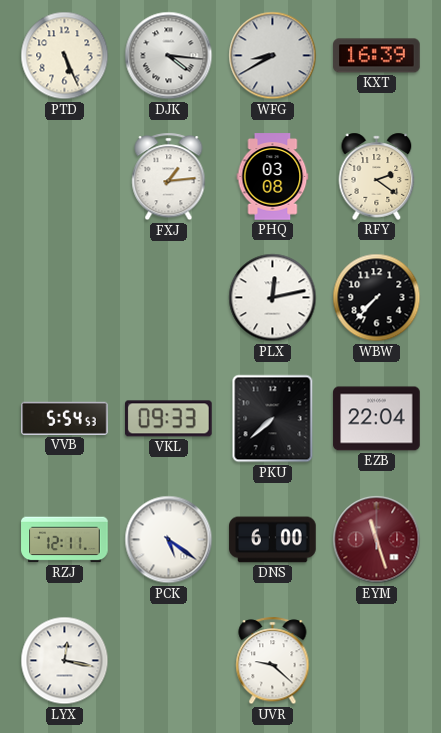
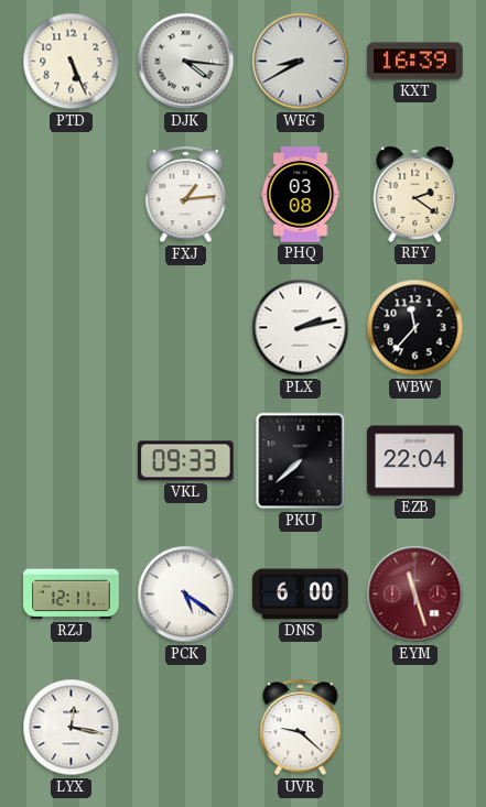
PLX: 12:13 -> 2:13 (301, 328)
WBW: 7:37 -> 11:37 (415, 328)
VVB: 5:54 -> none (65, 418)
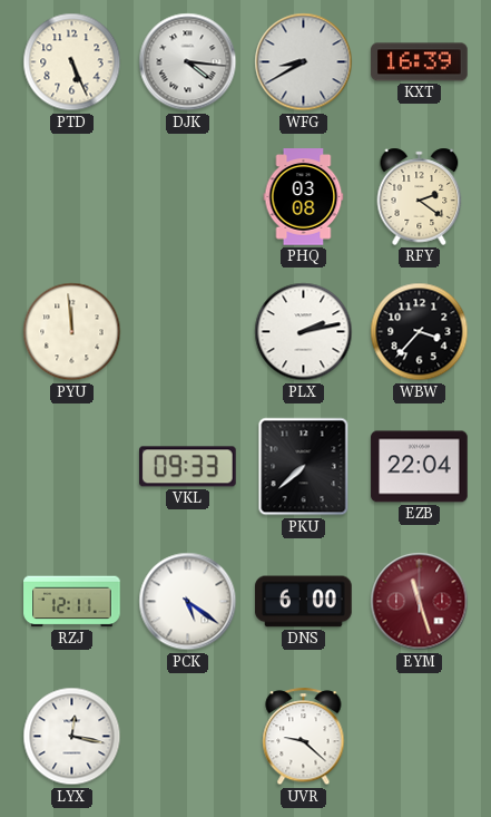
FXJ: 1:14 -> none (186, 195)
PYU: none -> 11:59 (72, 332)
WBW: 11:37 -> 3:37 (420, 332)
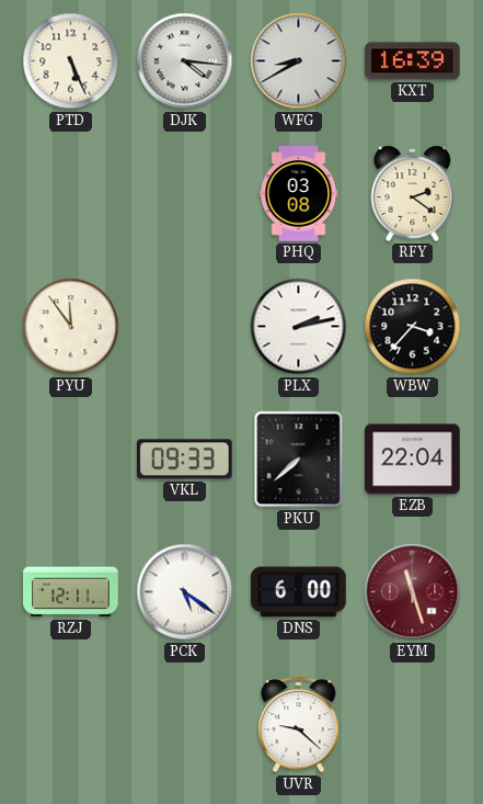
PYU: 11:59 -> 11:54 (71, 327)
LYX: 12:17 -> none (72, 737)
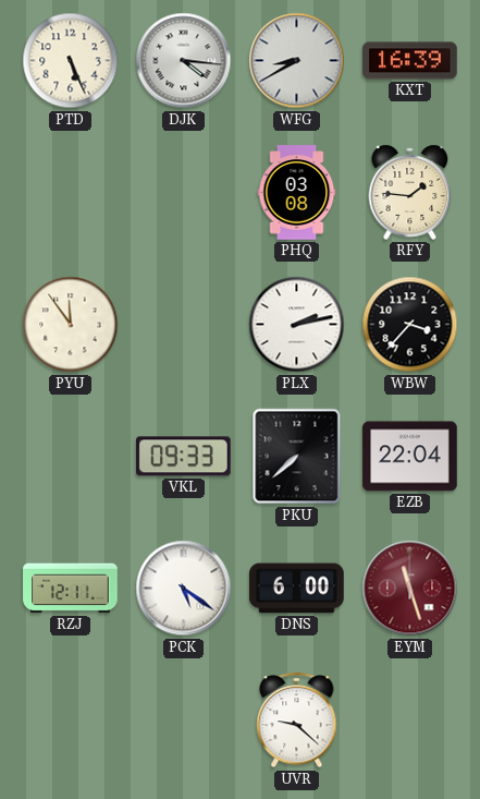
RFY: 2:21 -> 1:46 (410, 192)
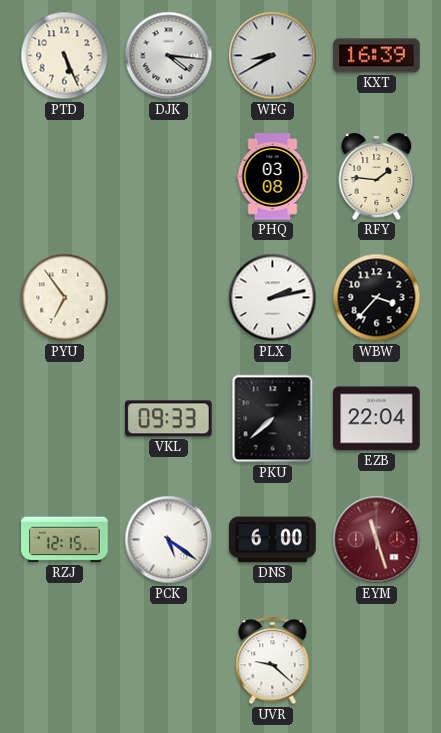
PYU: 11:54 -> 6:54 (65, 298)
RZJ: 12:11 -> 12:15 (65, 540)
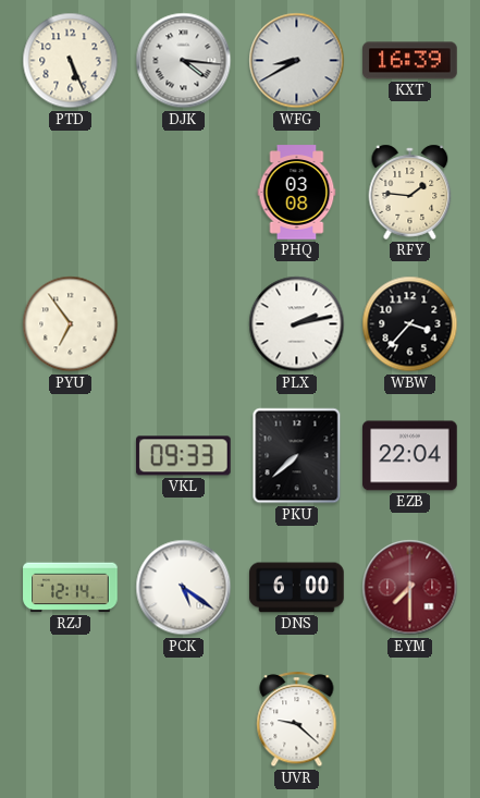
RZJ: 12:15 -> 12:14 (71, 588)
EYM: 11:27 -> 7:30 (410, 588)
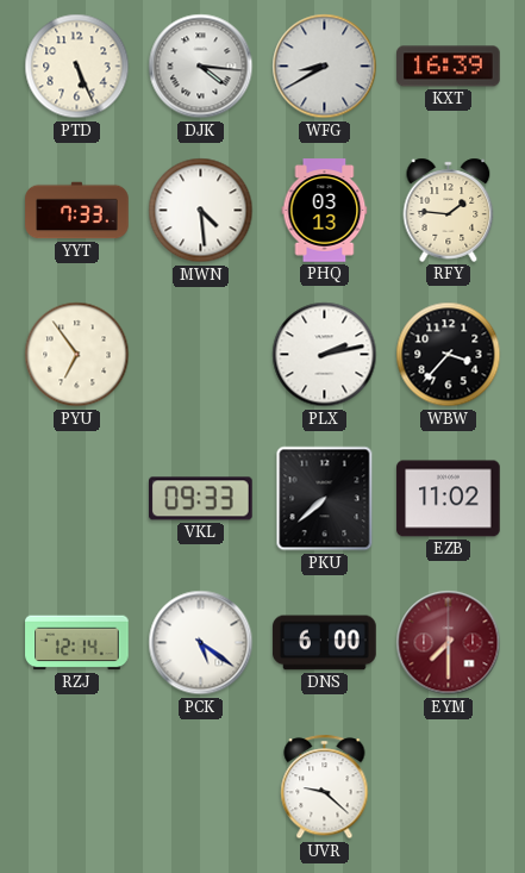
YYT: none -> 7:33 (77, 211)
MWN: none -> 4:29 (201, 211)
PHQ: 03:08 -> 03:13 (325, 211)
EZB: 22:04 -> 11:02 (449, 499)
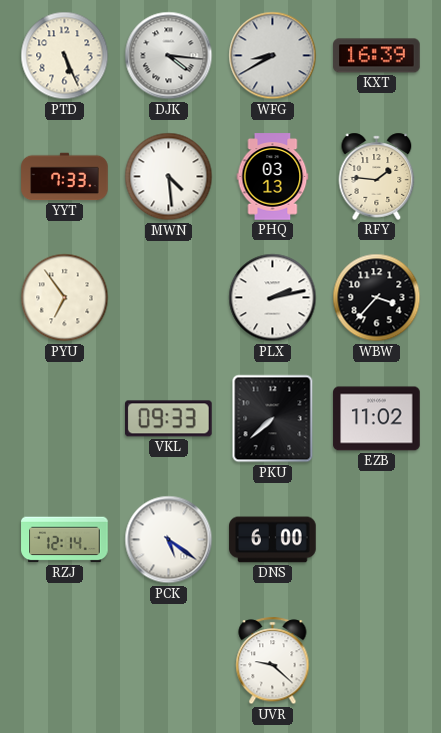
EYM: 7:30 -> none (449, 643)
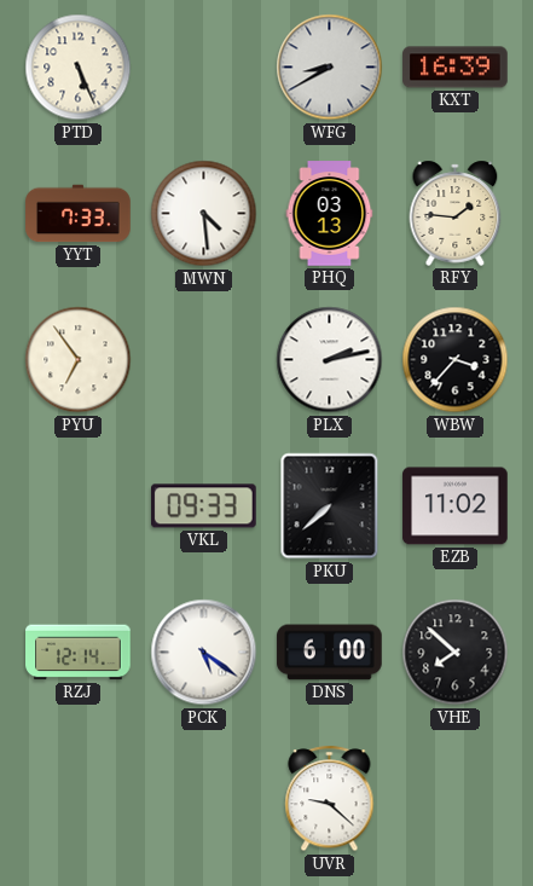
DJK: 4:16 -> none (169, 56)
VHE: none -> 7:52 (456, 653)
